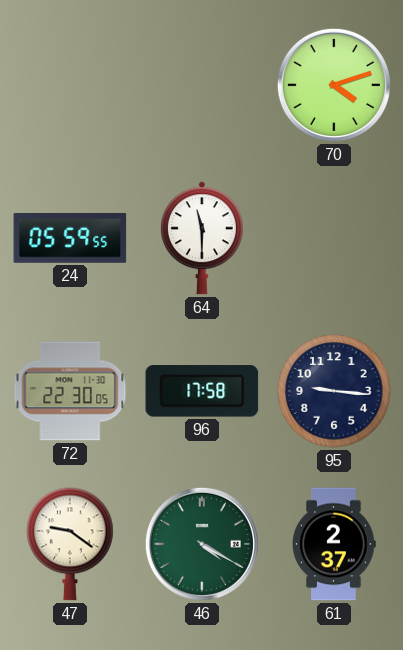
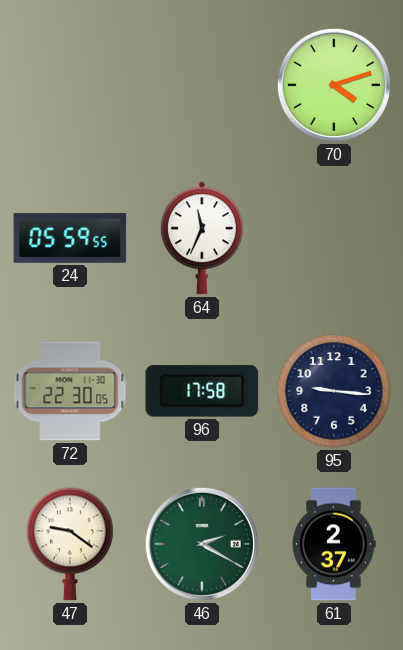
64: 11:30 -> 11:34 (202, 238)
46: 4:20 -> 2:20 (202, 544)
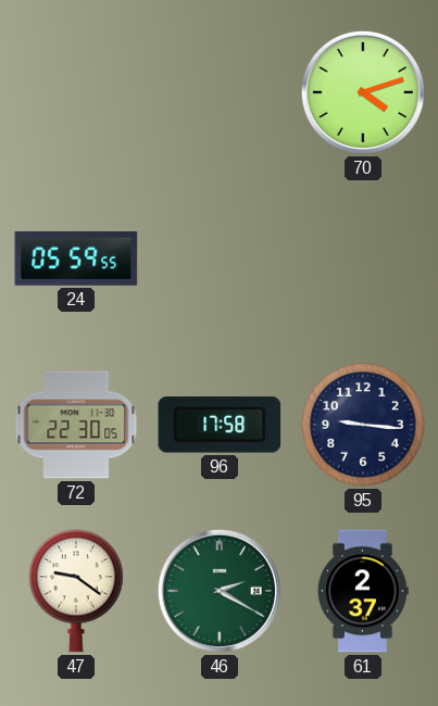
64: 11:34 -> none (202, 238)
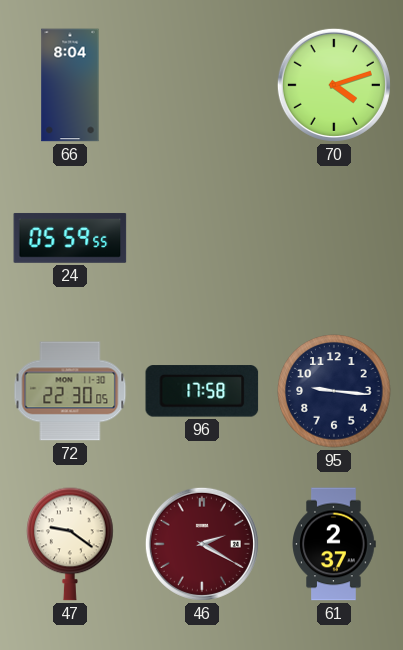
66: none -> 8:04 (70, 85)
46 dial: green -> burgundy (202, 544)
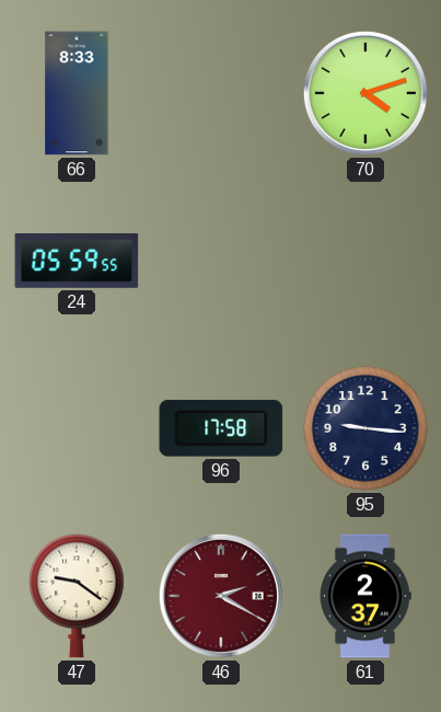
66: 8:04 -> 8:33 (77, 93)
72: 22:30 -> none (70, 391)
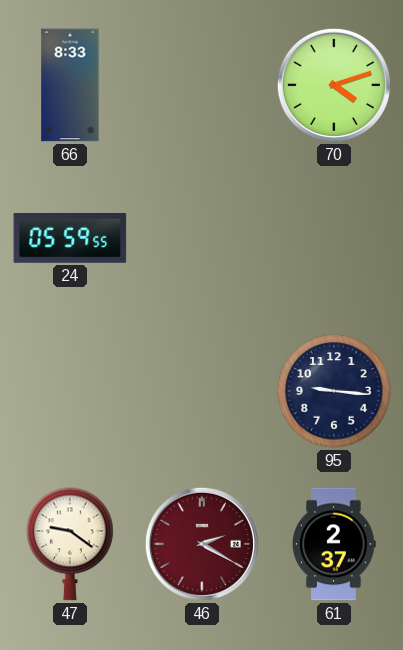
96: 17:58 -> none (221, 428)
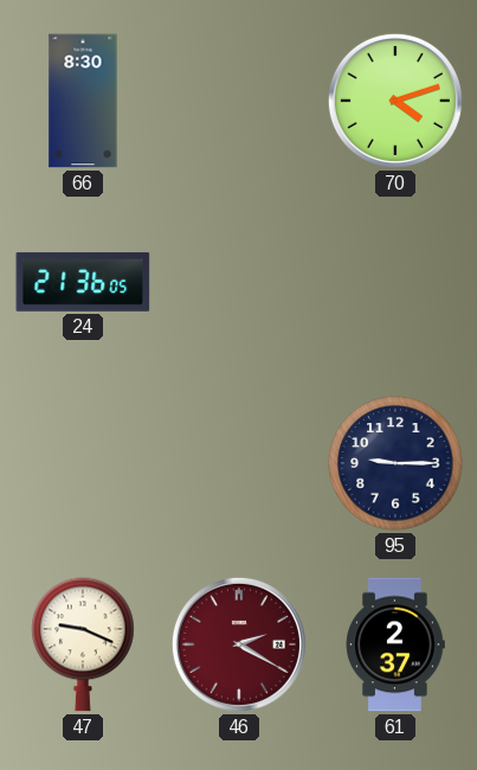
66: 8:33 -> 8:30 (83, 101)
24: 05:59 -> 21:36 (83, 282)
95: 9:16 -> 9:15 (395, 463)
47: 9:21 -> 9:19 (83, 644)
